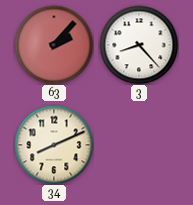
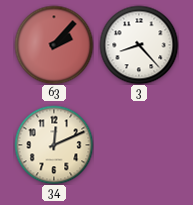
34: 8:11 -> 12:11 (54, 145)
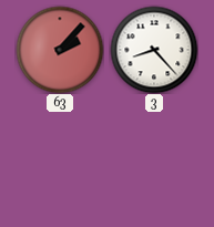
34: 12:11 -> none (54, 145)
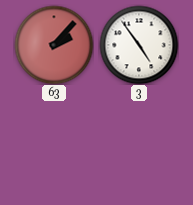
3: 8:23 -> 4:54 (139, 45)
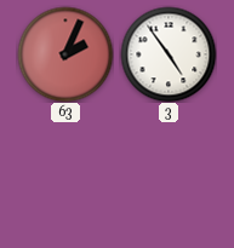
63: 2:07 -> 2:04 (65, 54)
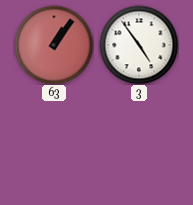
63: 2:04 -> 1:06 (54, 45)
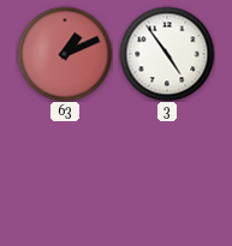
63: 1:06 -> 1:11 (65, 54)
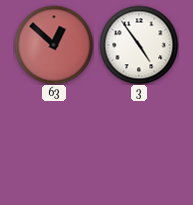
63: 1:11 -> 12:52 (54, 45)
